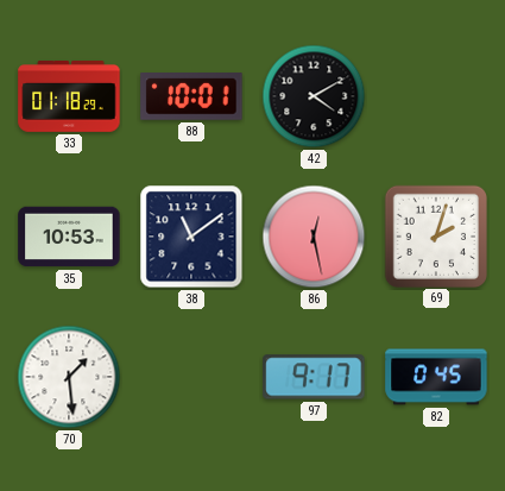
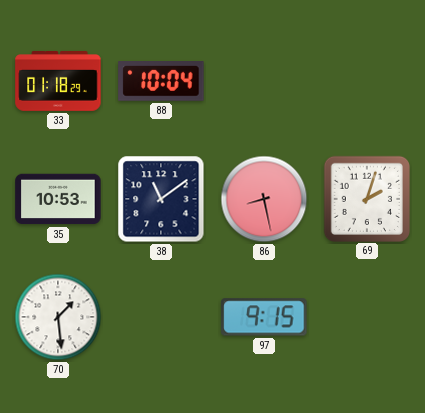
88: 10:01 -> 10:04 (161, 82)
42: 4:10 -> none (314, 96)
86: 12:28 -> 8:28 (264, 199)
97: 9:17 -> 9:15 (264, 317)
82: 0:45 -> none (436, 377)
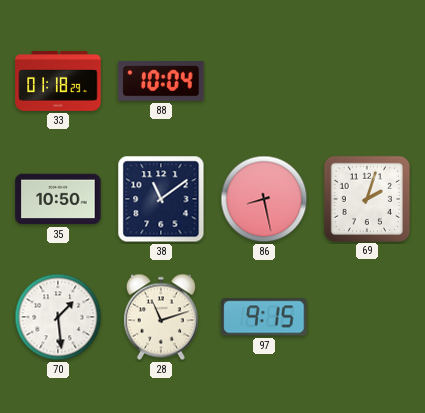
35: 10:53 -> 10:50 (58, 199)
28: none -> 11:12 (161, 317)
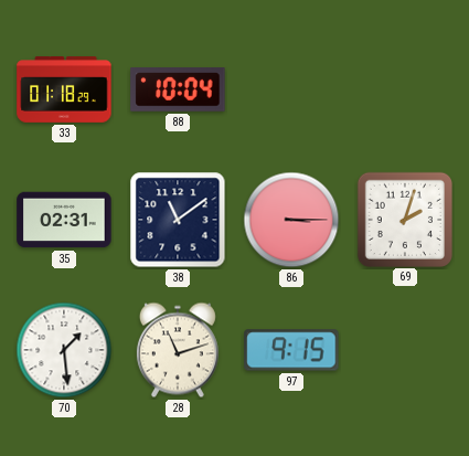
35: 10:50 -> 02:31 (64, 220)
86: 8:28 -> 3:15 (291, 220)
